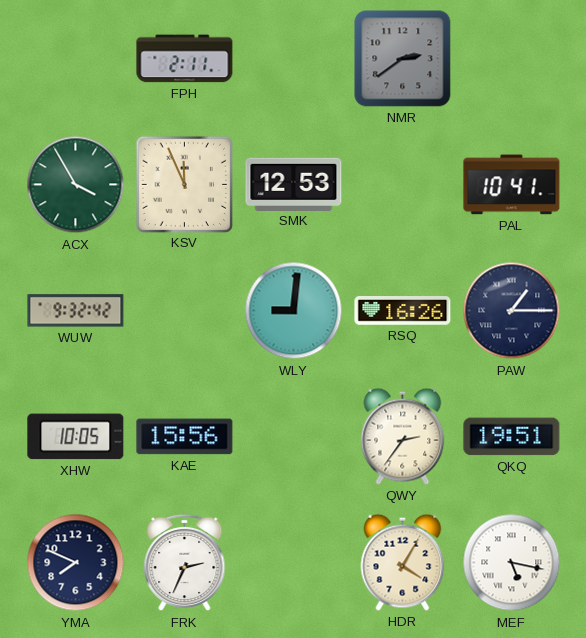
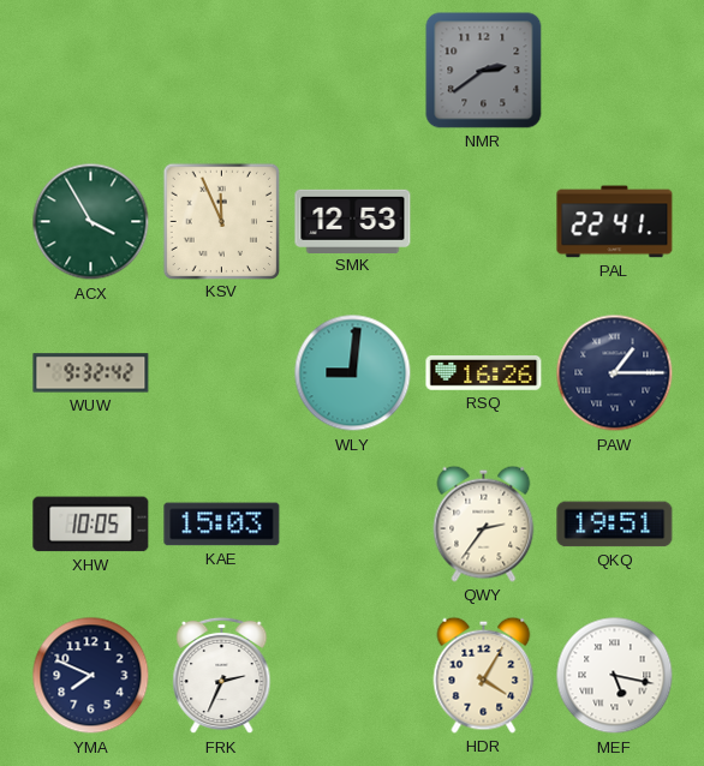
FPH: 2:11 -> none (185, 59)
PAL: 10:41 -> 22:41 (615, 222)
KAE: 15:56 -> 15:03 (222, 525)
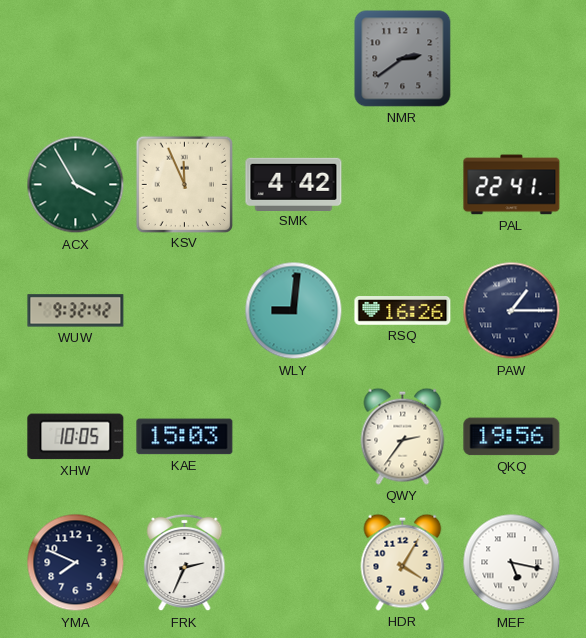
SMK: 12:53 -> 4:42 (294, 184)
QKQ: 19:51 -> 19:56 (512, 437)
